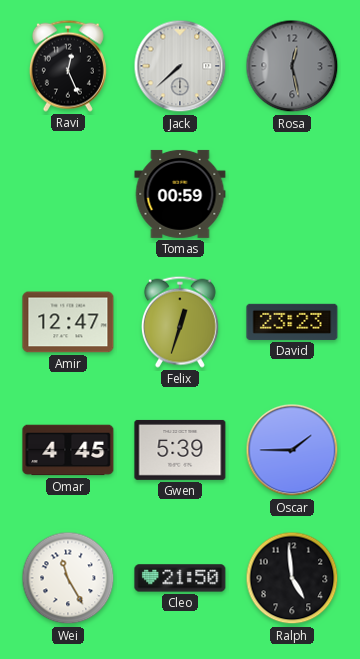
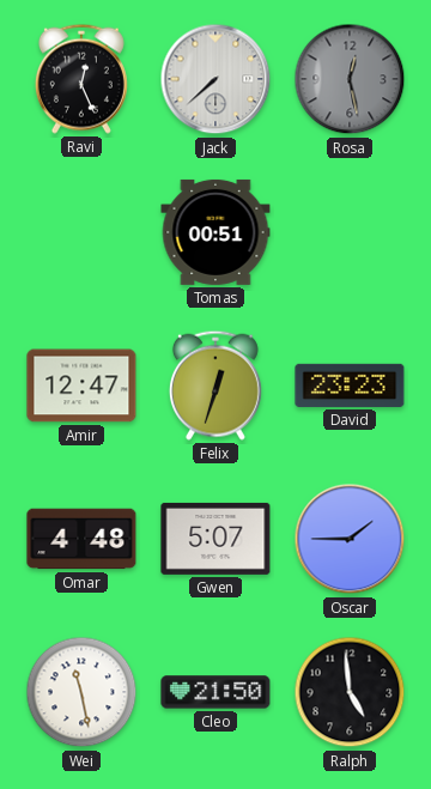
Tomas: 00:59 -> 00:51 (215, 232)
Omar: 4:45 -> 4:48 (81, 539)
Gwen: 5:39 -> 5:07 (215, 539)
Wei: 11:25 -> 11:28 (81, 692)
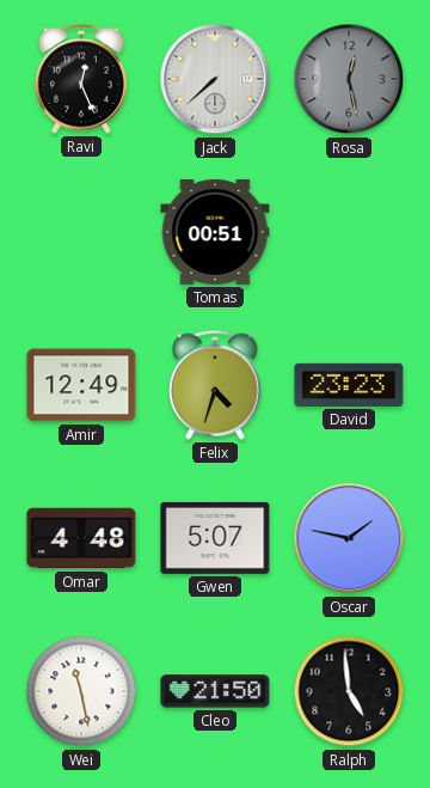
Amir: 12:47 -> 12:49 (81, 385)
Felix: 12:33 -> 4:33 (215, 385)
Oscar: 1:45 -> 1:47 (349, 538)
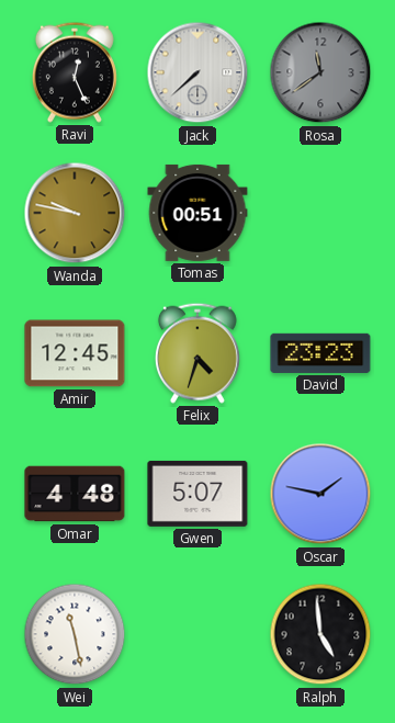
Rosa: 12:28 -> 11:39 (320, 72)
Wanda: none -> 9:47 (75, 213)
Amir: 12:49 -> 12:45 (75, 353)
Cleo: 21:50 -> none (215, 691)
